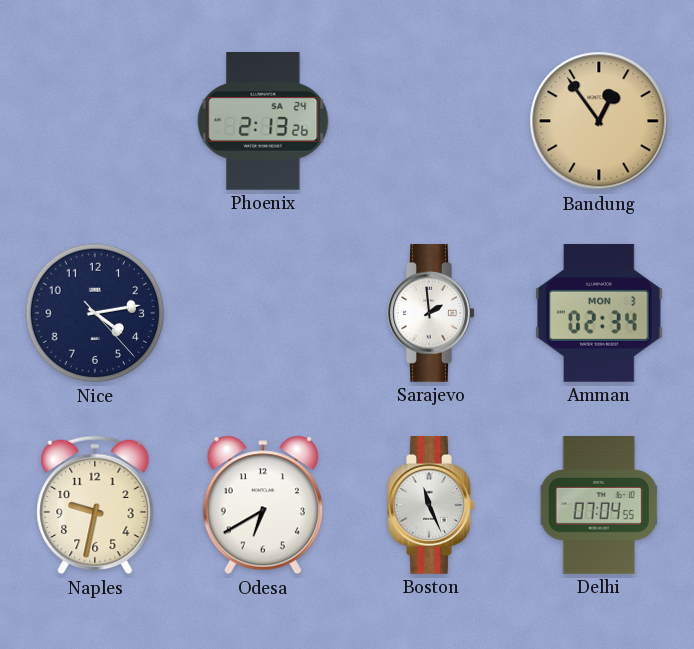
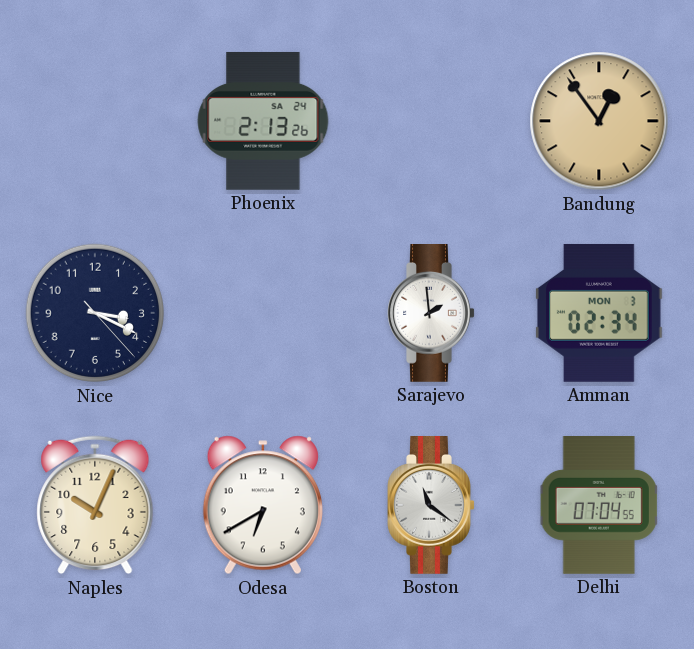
Nice: 4:13 -> 3:19 (95, 313)
Naples: 9:32 -> 10:04 (95, 505)
Boston: 11:26 -> 11:21 (431, 506)
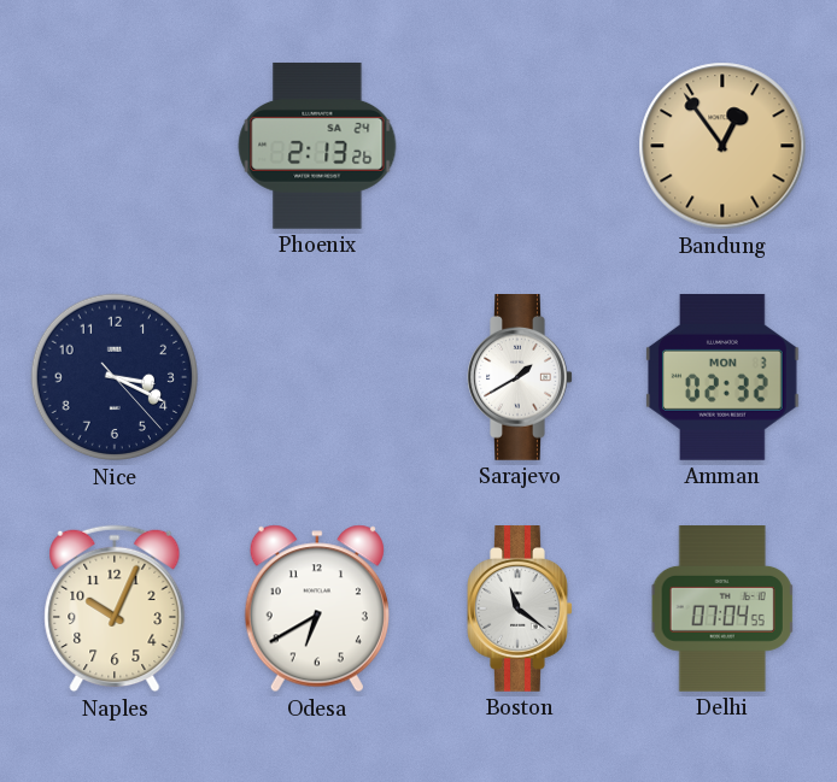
Sarajevo: 1:59 -> 1:40 (520, 378)
Amman: 02:34 -> 02:32 (722, 377)
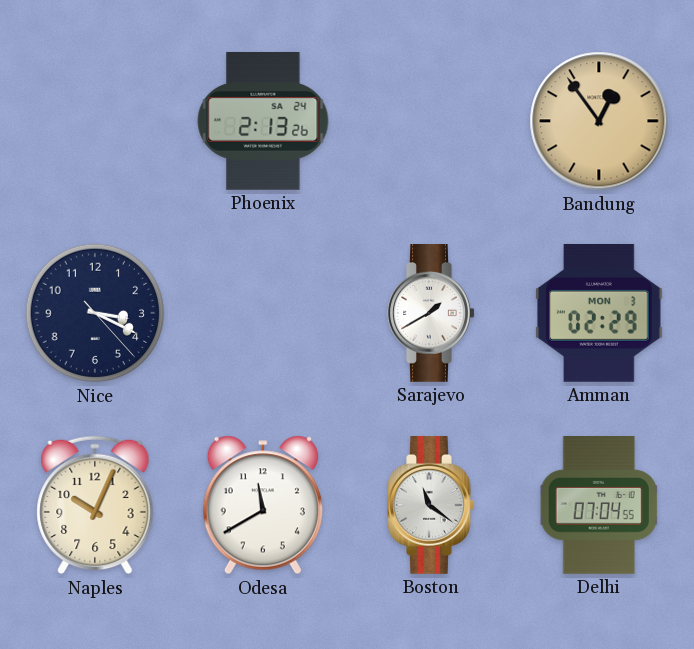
Amman: 02:32 -> 02:29 (599, 313)
Odesa: 6:40 -> 11:40 (263, 505)
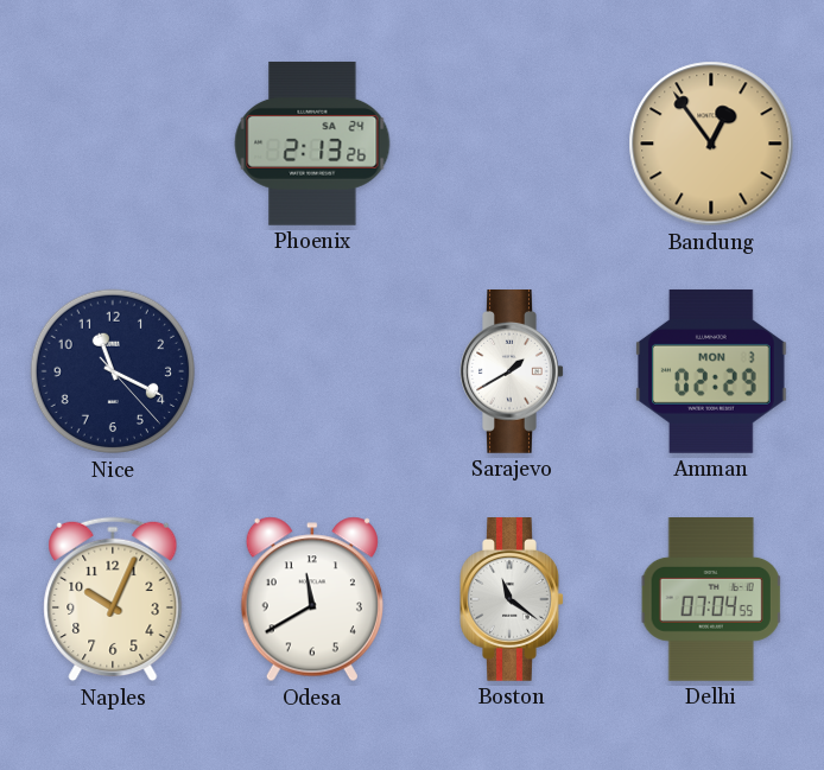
Nice: 3:19 -> 11:19 (113, 371)
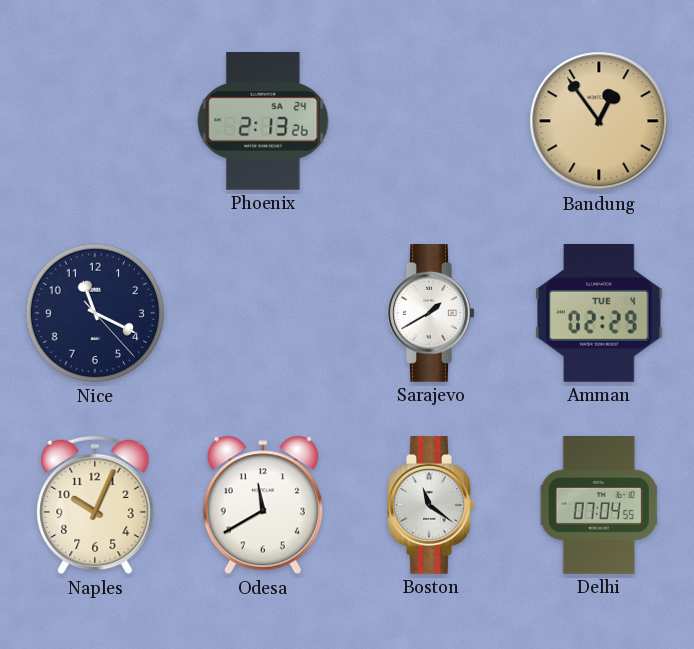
Amman date: MON 3 -> TUE 4 (599, 313)
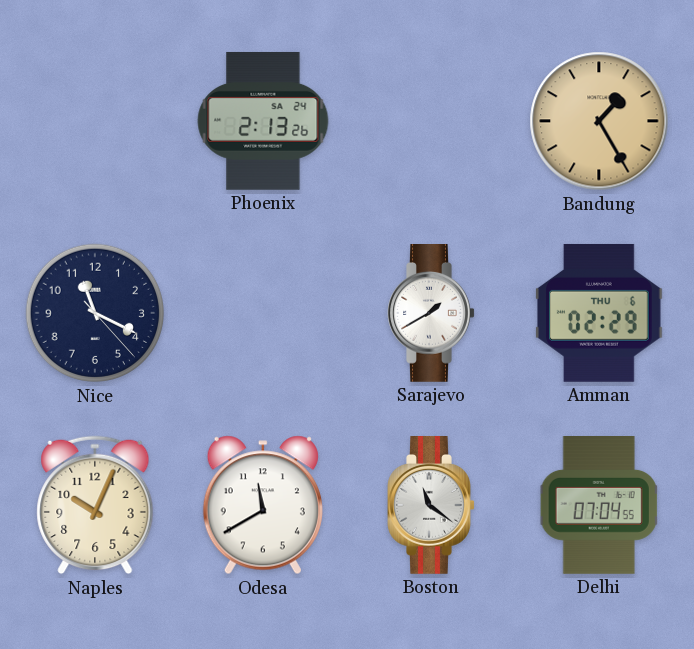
Bandung: 12:54 -> 1:25 (599, 121)
Amman date: TUE 4 -> THU 6 (599, 313)
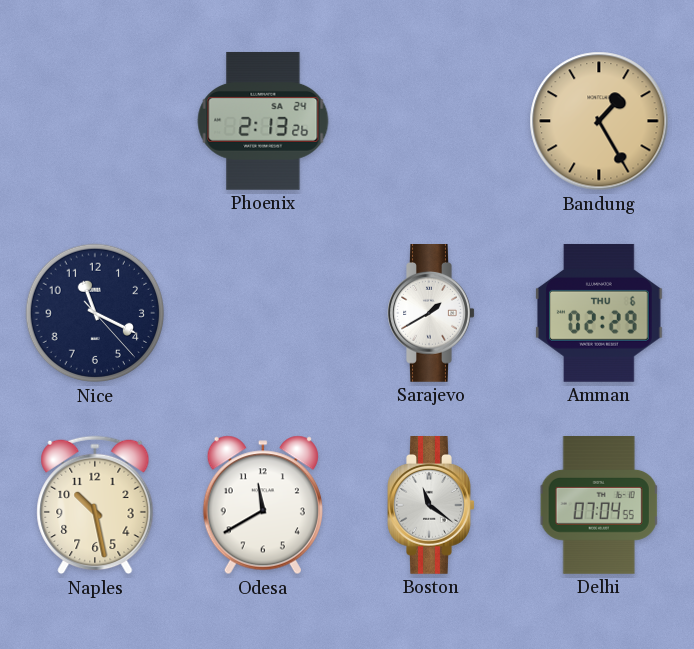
Naples: 10:04 -> 10:28 (95, 505)
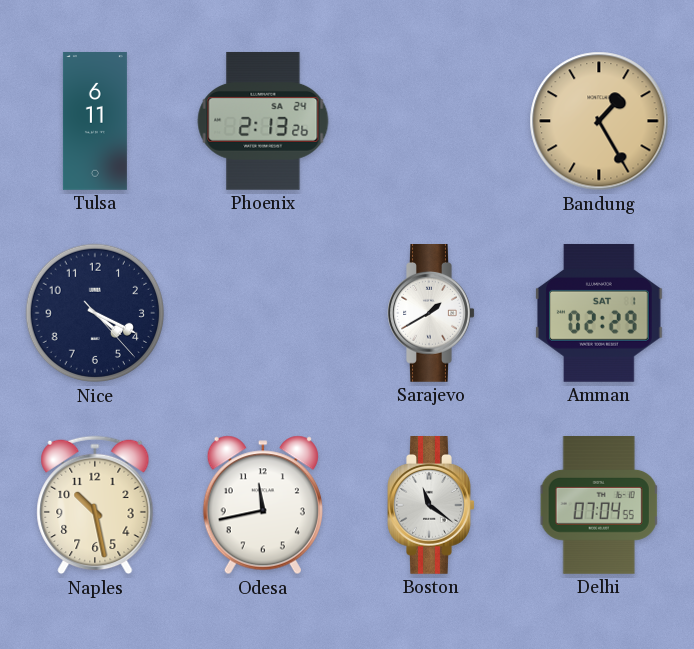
Tulsa: none -> 6:11 (95, 121)
Nice: 11:19 -> 4:19 (95, 313)
Amman date: THU 6 -> SAT 1 (599, 313)
Odesa: 11:40 -> 11:43 (263, 505)
